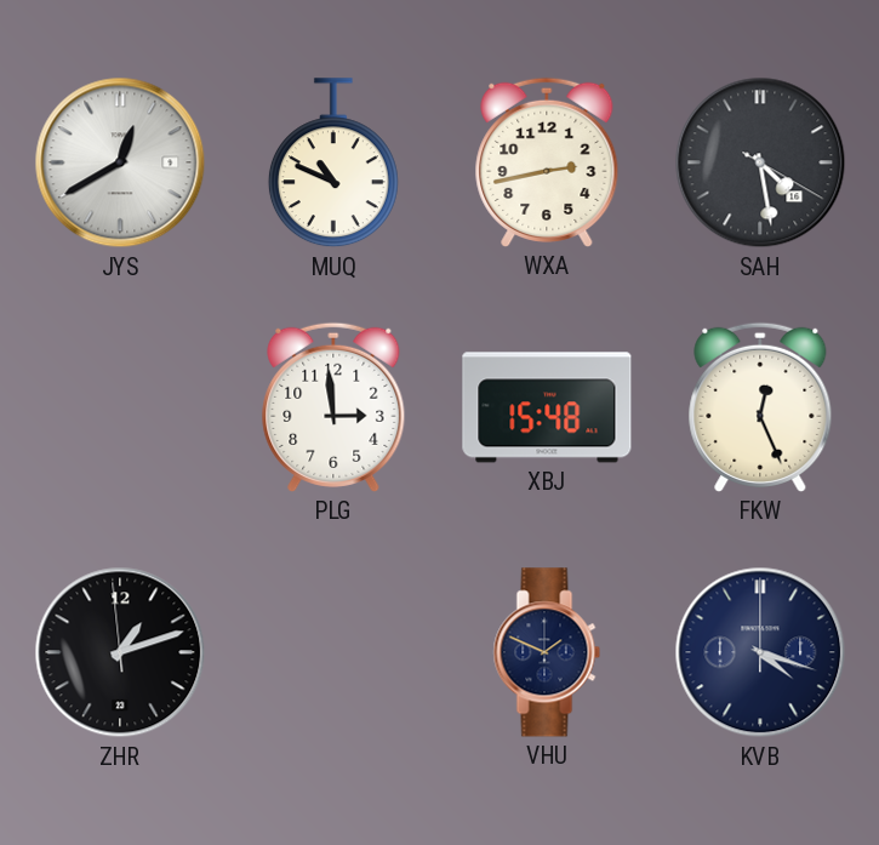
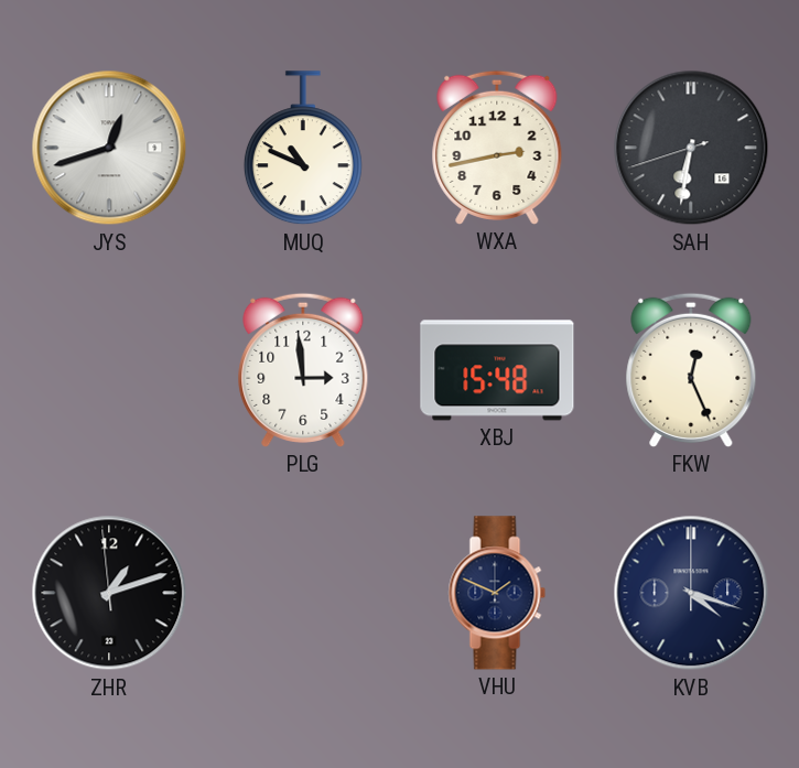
JYS: 12:40 -> 12:42 (109, 148)
SAH: 4:28 -> 6:31 (691, 148)
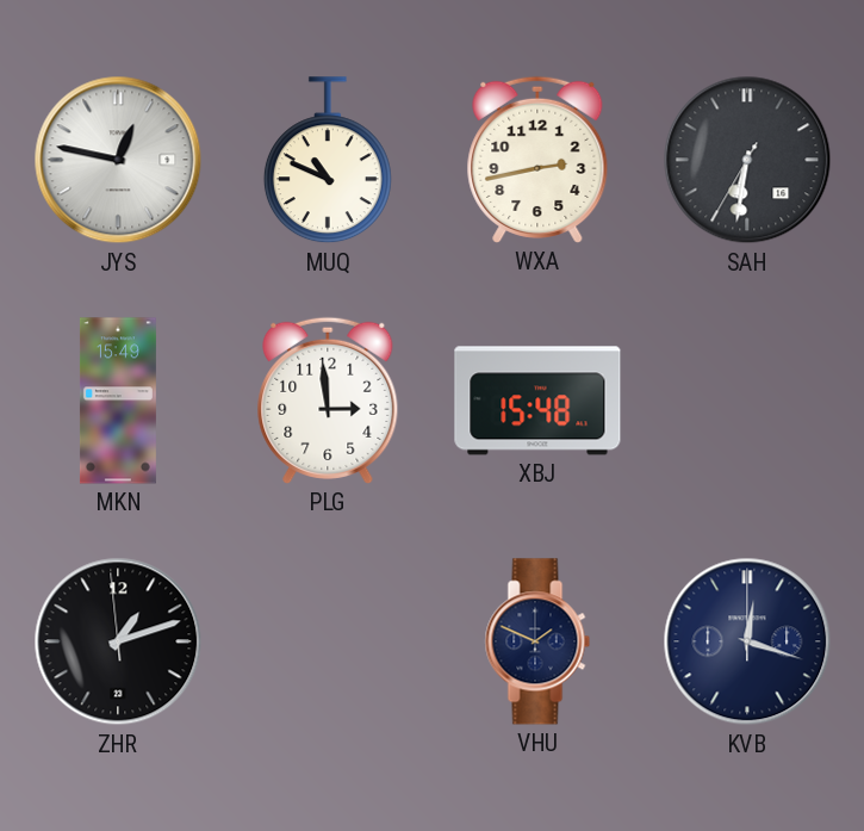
JYS: 12:42 -> 12:47 (118, 160)
SAH: 6:31:42 -> 6:31:35 (747, 160)
MKN: none -> 15:49 (118, 401)
FKW: 12:26 -> none (691, 370)
KVB: 4:18 -> 12:18 (747, 641)
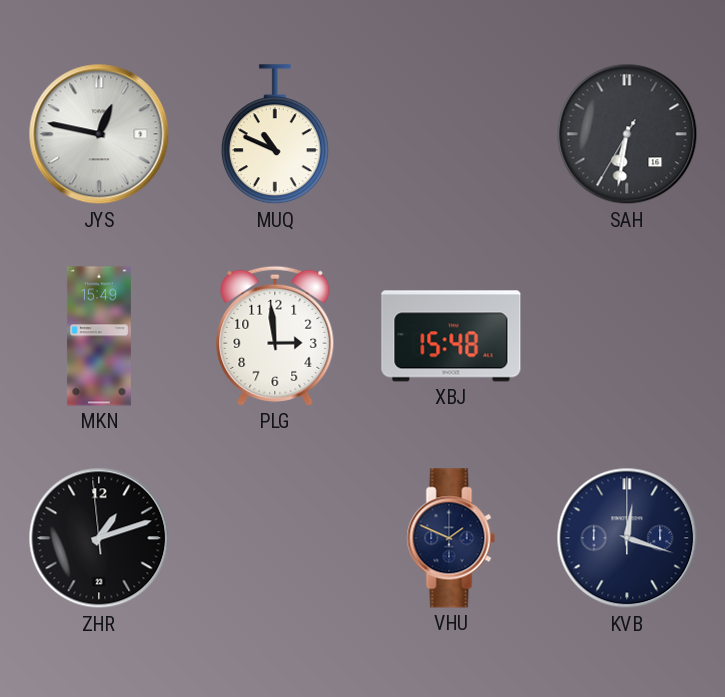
WXA: 2:43 -> none (537, 160)
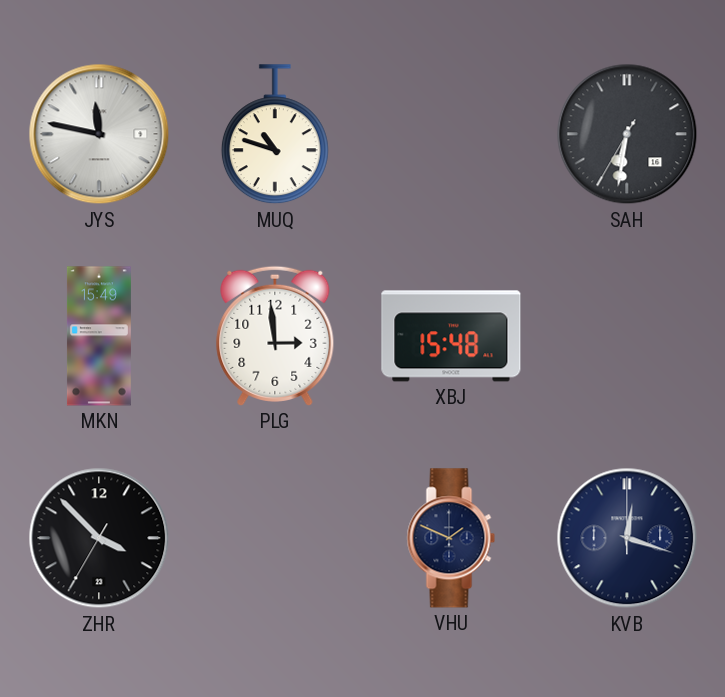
JYS: 12:47 -> 11:47 (99, 134)
MUQ: 10:49 -> 10:48 (275, 135)
ZHR: 1:11 -> 3:52 (99, 538)
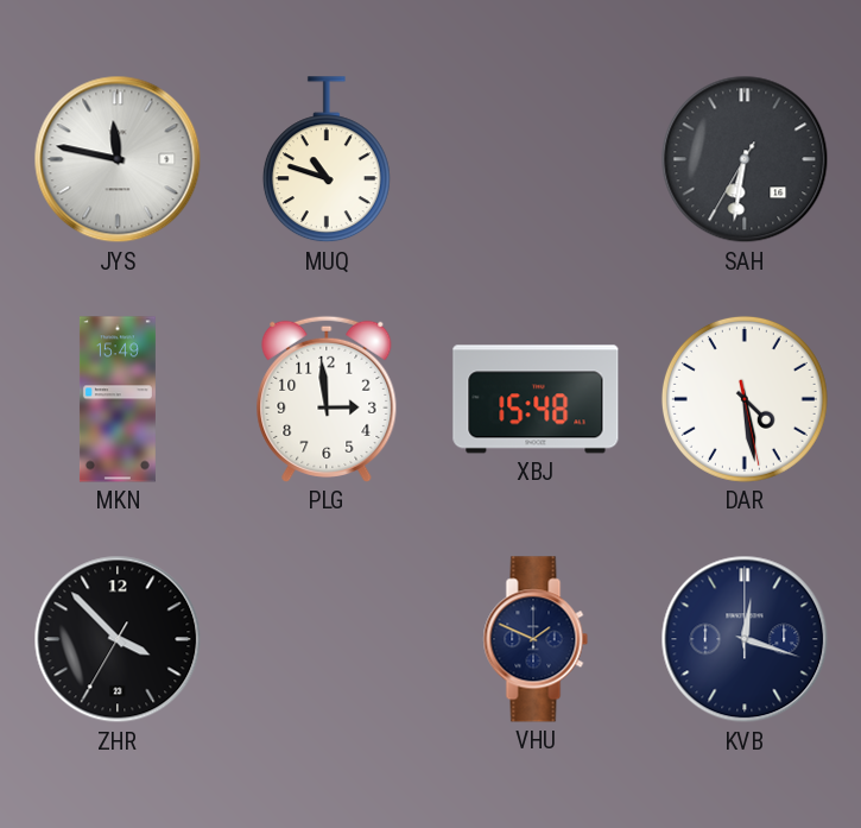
DAR: none -> 4:28 (745, 399)
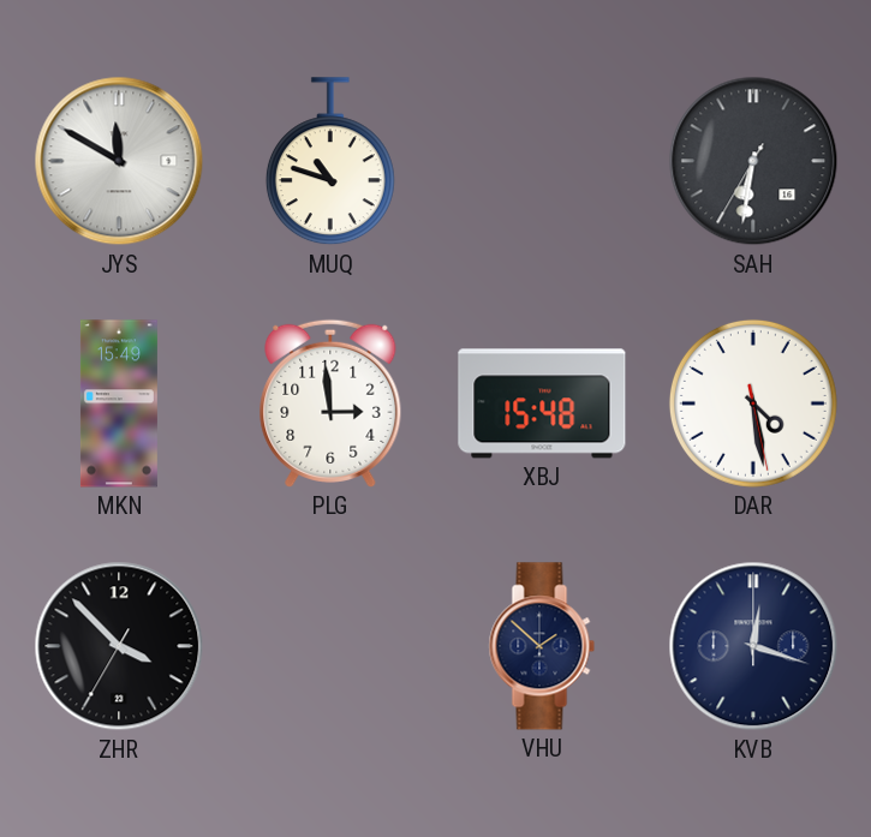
JYS: 11:47 -> 11:50 (119, 161)
VHU: 1:49 -> 1:52 (542, 646)
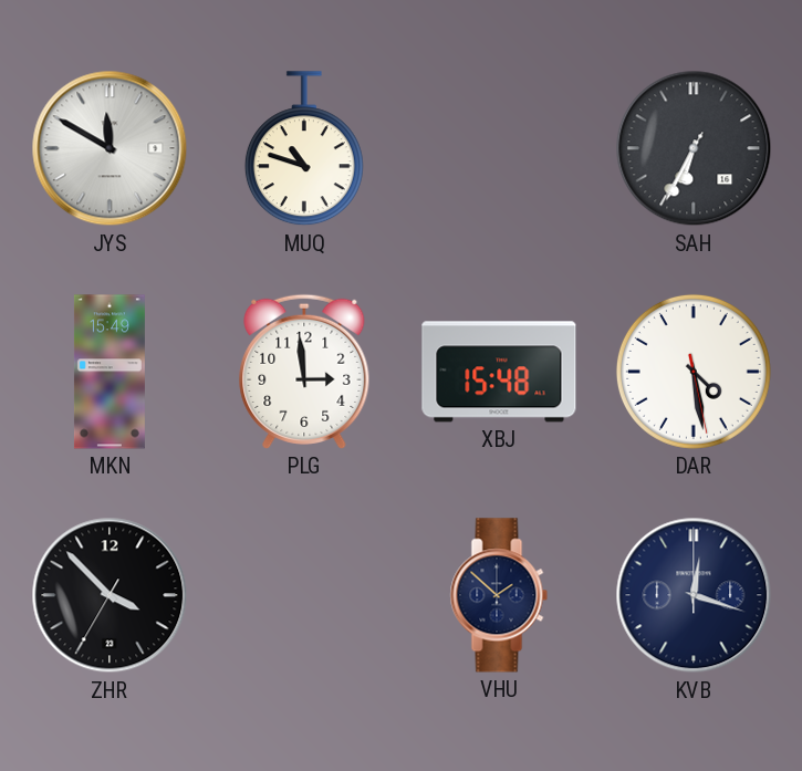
SAH: 6:31 -> 6:34 (694, 148)
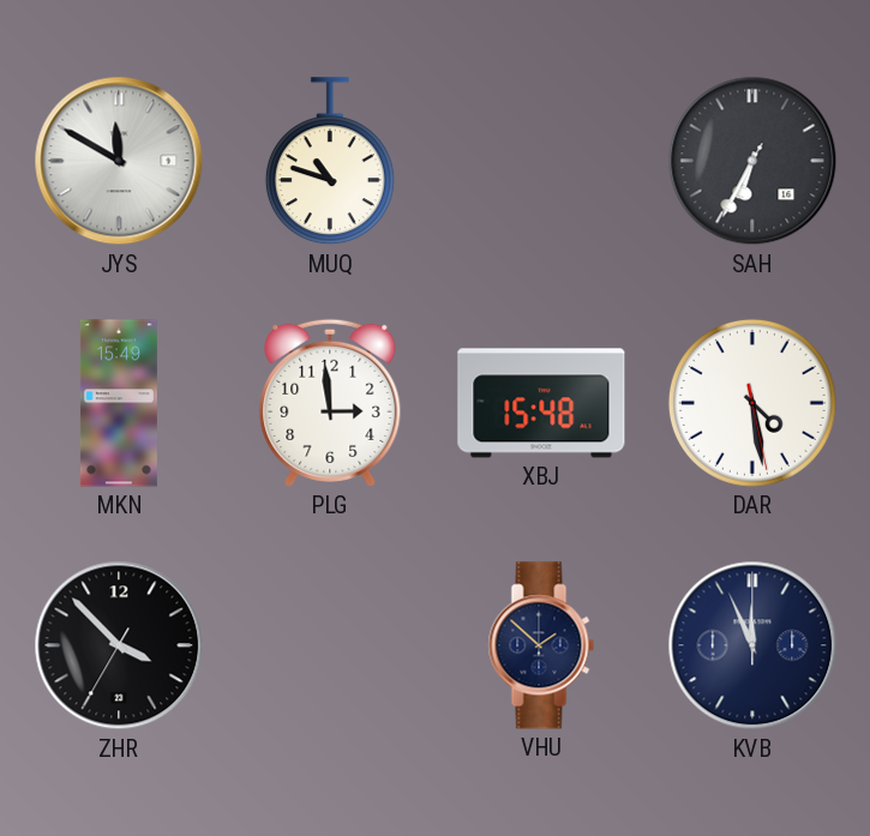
KVB: 12:18 -> 11:56 (752, 645)
